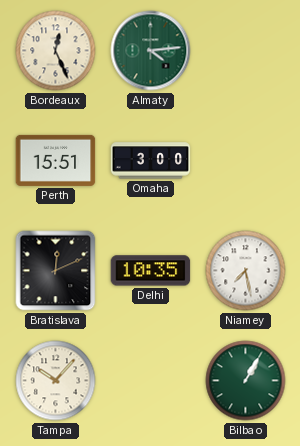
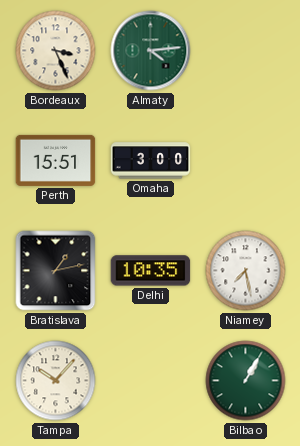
Bordeaux: 12:26 -> 3:26 (56, 51)
Bratislava: 12:11 -> 1:13 (56, 271)
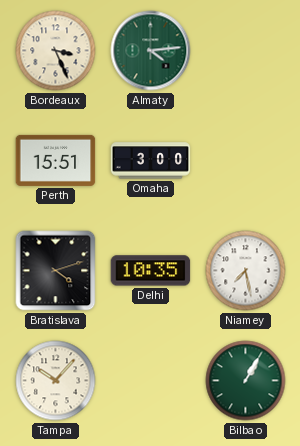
Bratislava: 1:13 -> 4:12 (56, 271)
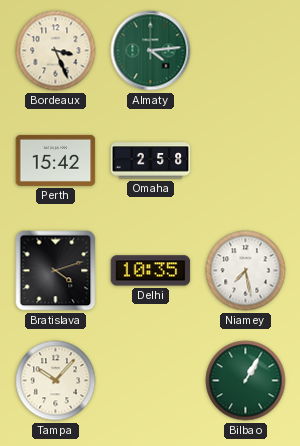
Perth: 15:51 -> 15:42 (56, 160)
Omaha: 3:00 -> 2:58 (151, 161)
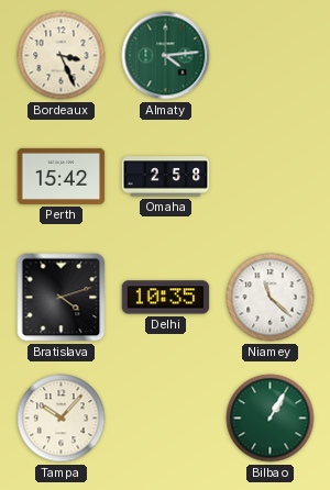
Niamey: 7:28 -> 11:22 (271, 298)
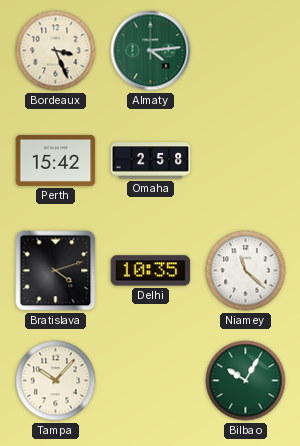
Bilbao: 1:05 -> 10:05 (246, 381)
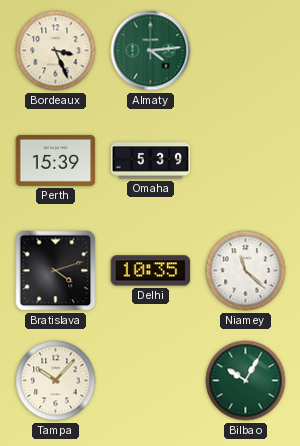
Perth: 15:42 -> 15:39 (56, 160)
Omaha: 2:58 -> 5:39 (151, 161)
